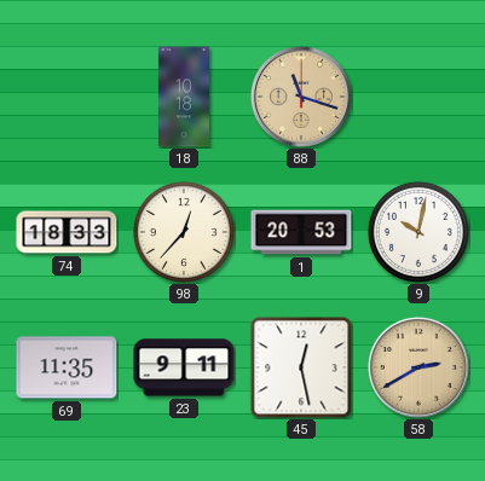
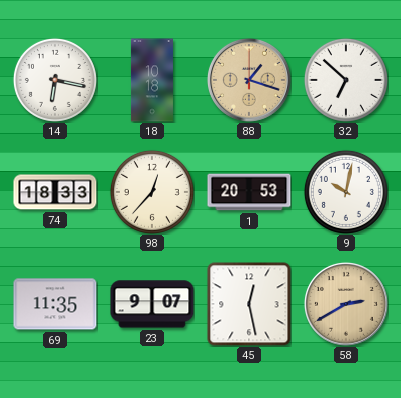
14: none -> 6:17 (55, 80)
88: 11:18 -> 1:18 (249, 80)
32: none -> 6:52 (346, 80)
23: 9:11 -> 9:07 (152, 304)
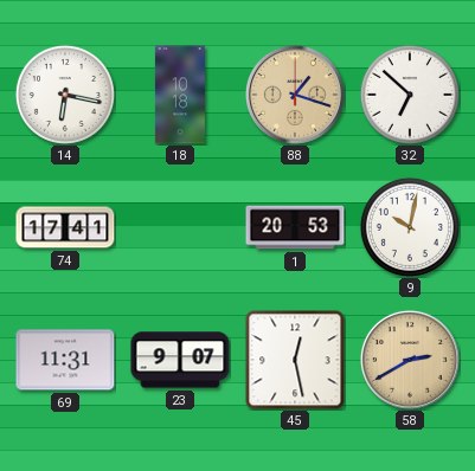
74: 18:33 -> 17:41 (65, 227)
98: 12:37 -> none (152, 192)
69: 11:35 -> 11:31 (65, 360)
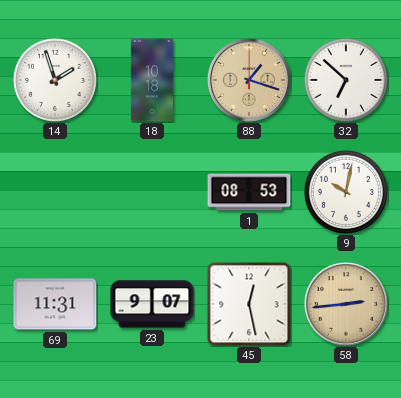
14: 6:17 -> 1:57 (55, 80)
74: 17:41 -> none (65, 227)
1: 20:53 -> 08:53 (249, 192)
58: 2:40 -> 2:44 (346, 304)
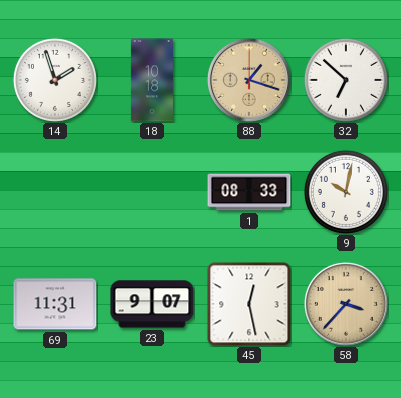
1: 08:53 -> 08:33 (249, 192)
58: 2:44 -> 3:37 (346, 304)
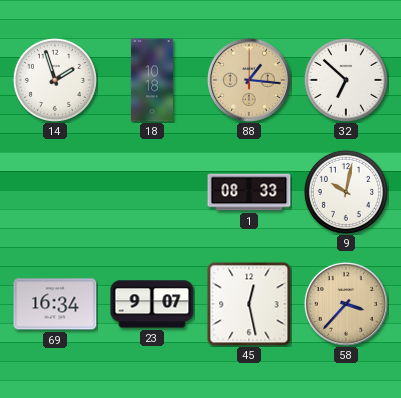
88: 1:18 -> 1:16 (249, 80)
69: 11:31 -> 16:34 (55, 304)
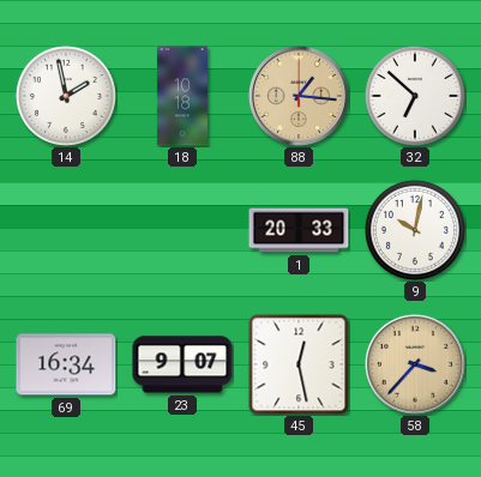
14: 1:57 -> 1:58 (66, 96)
1: 08:33 -> 20:33 (299, 230)
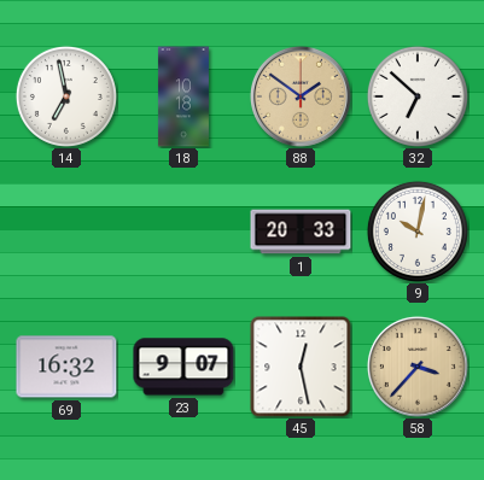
14: 1:58 -> 6:58 (66, 96)
88: 1:16 -> 1:51 (301, 96)
69: 16:34 -> 16:32 (66, 367)
